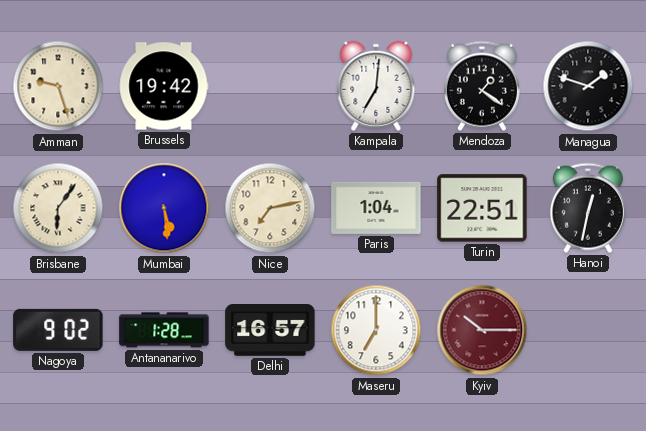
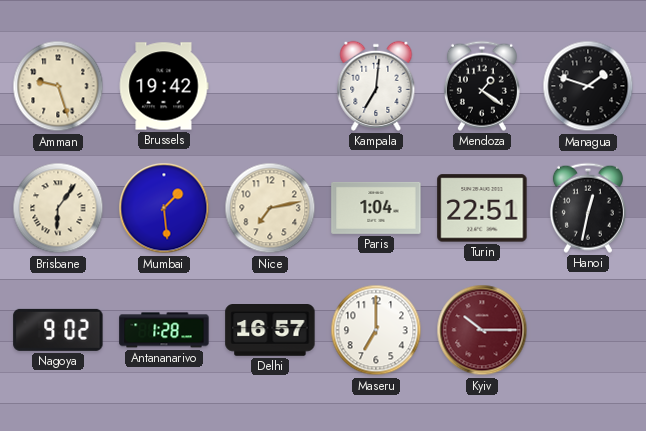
Mumbai: 5:29 -> 1:29 (164, 208)
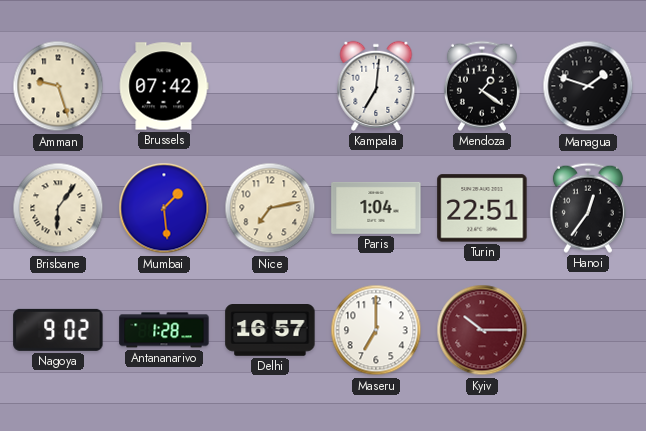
Brussels: 19:42 -> 07:42 (164, 86)
Hanoi: 12:32 -> 12:36 (588, 208)
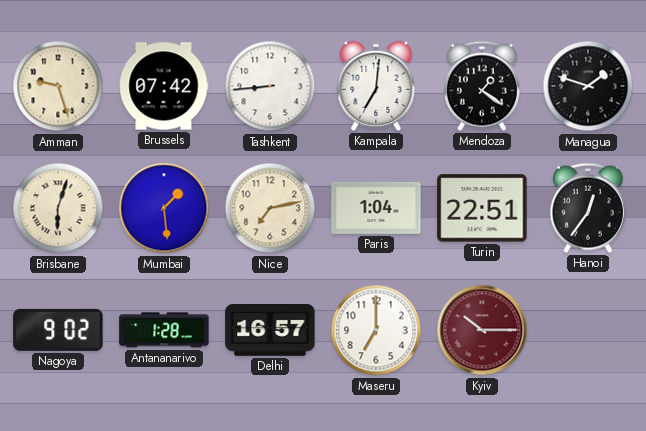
Tashkent: none -> 8:44 (270, 86)
Brisbane: 6:06 -> 6:03 (58, 208)
